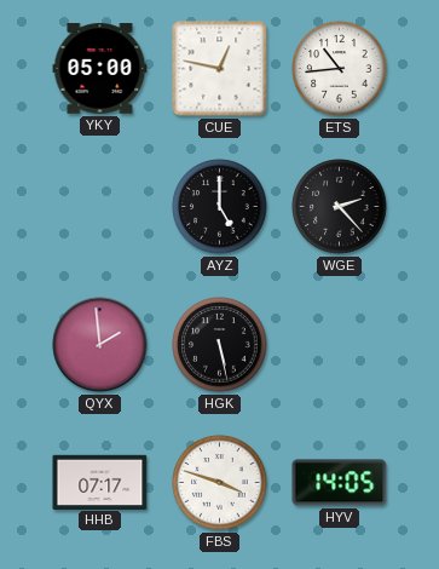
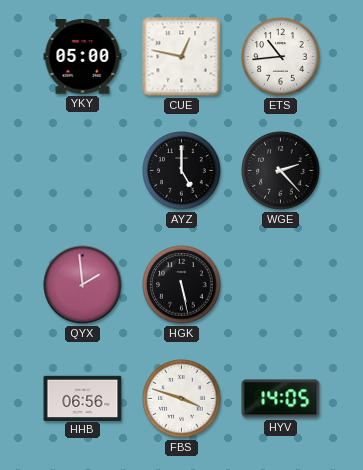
HHB: 07:17 -> 06:56 (83, 398)
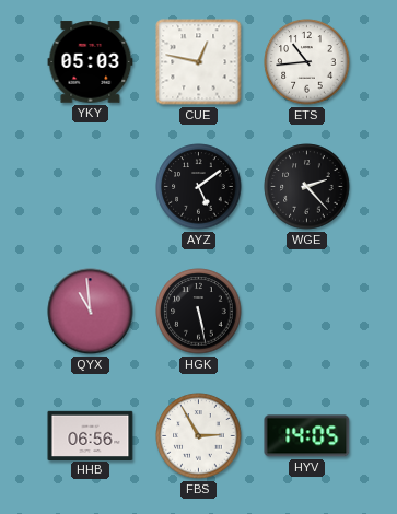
YKY: 05:00 -> 05:03 (91, 62)
AYZ: 5:00 -> 5:09 (199, 187)
QYX: 1:59 -> 10:59 (91, 312)
FBS: 3:48 -> 2:55 (199, 436)
